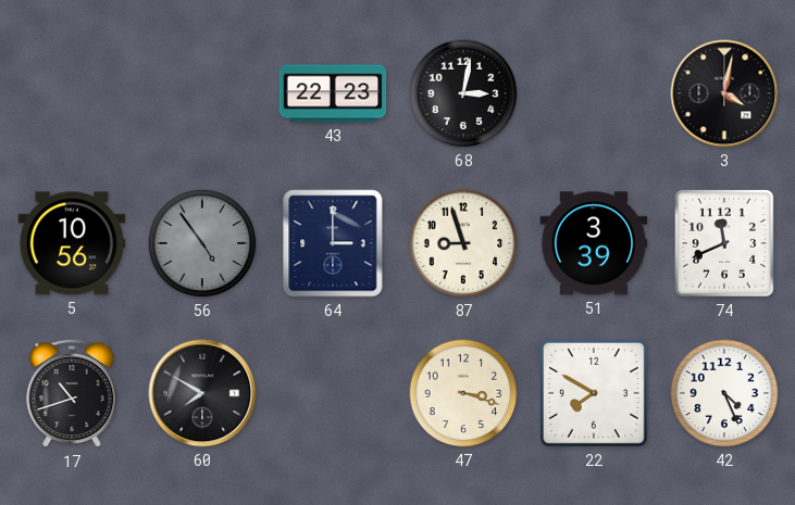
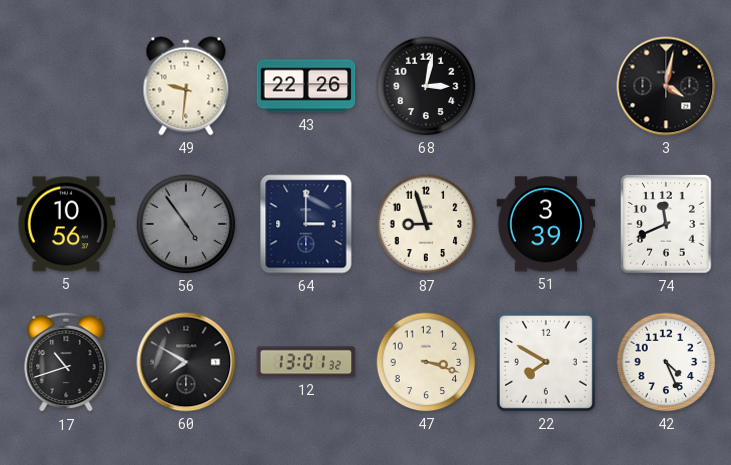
49: none -> 9:31 (186, 86)
43: 22:23 -> 22:26 (306, 86)
12: none -> 13:01 (306, 362)
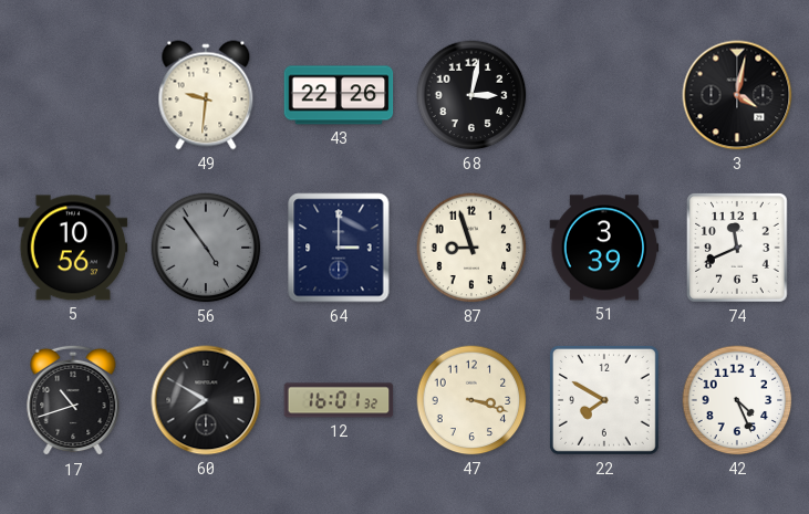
12: 13:01 -> 16:01 (339, 400)
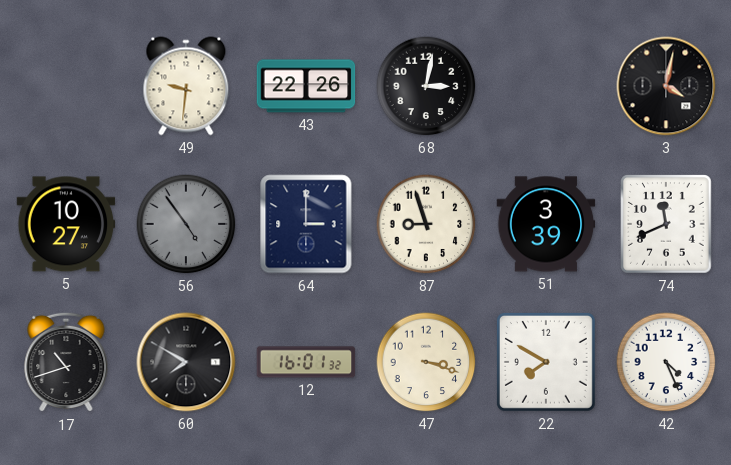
5: 10:56 -> 10:27 (66, 224)
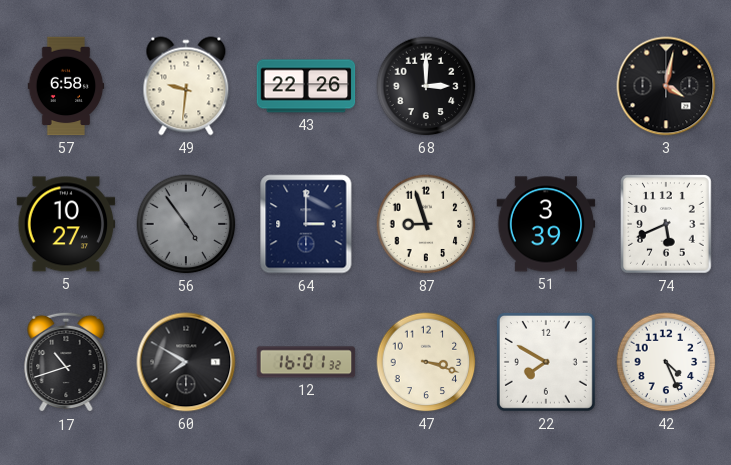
57: none -> 6:58 (66, 86)
68: 3:02 -> 3:00 (426, 86)
74: 11:41 -> 5:41 (666, 224)
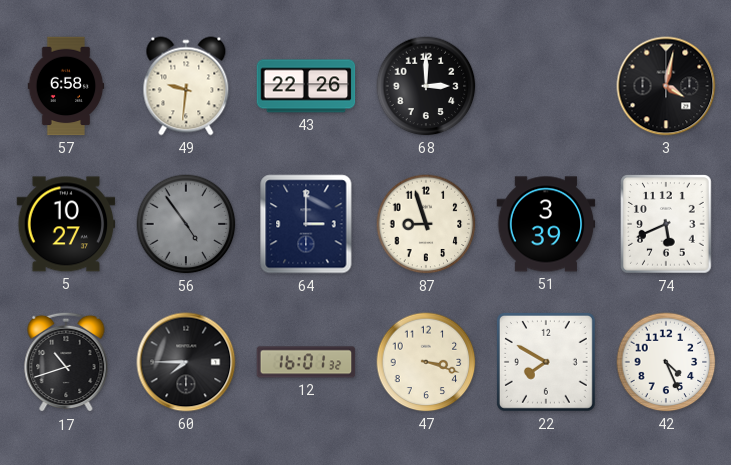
60: 7:50 -> 7:45 (186, 362)
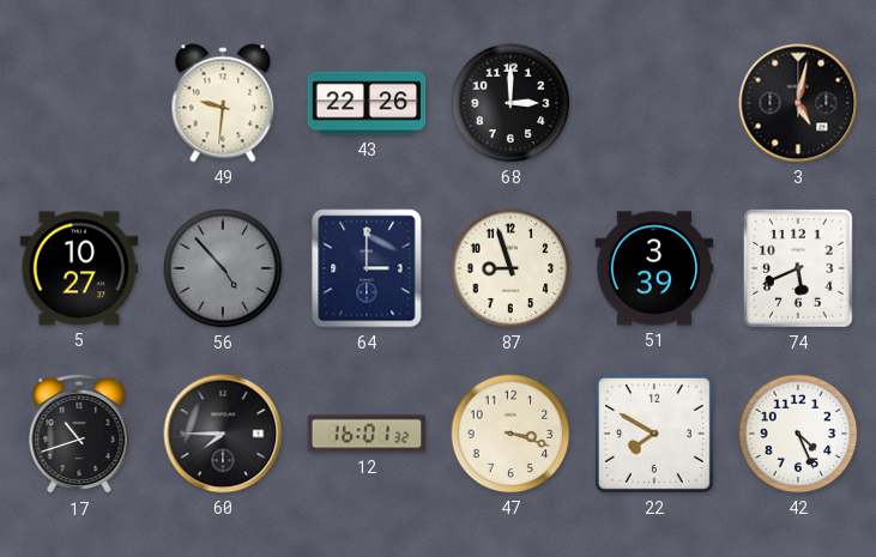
57: 6:58 -> none (66, 86)
3: 4:02 -> 5:02 (798, 103)
56: 4:54 -> 4:53 (223, 268)
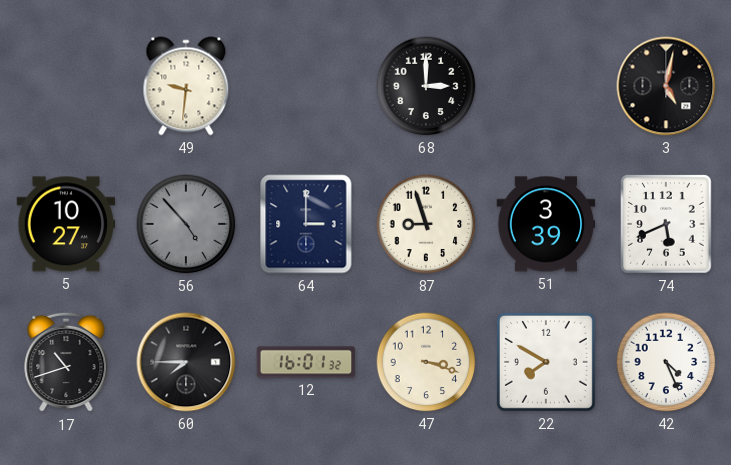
43: 22:26 -> none (367, 103)
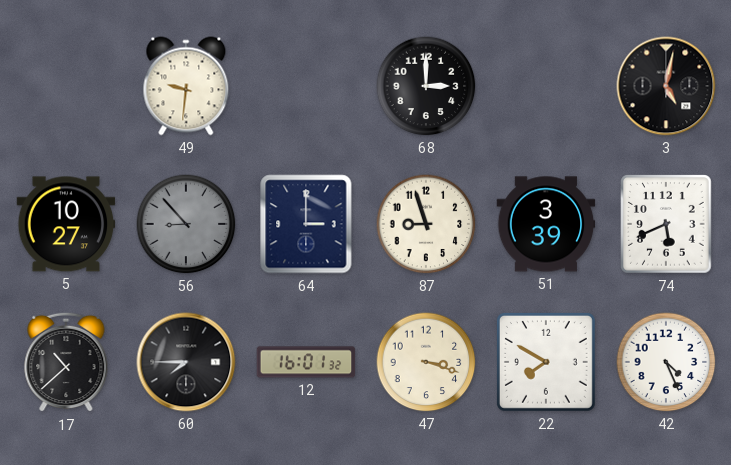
56: 4:53 -> 8:53 (186, 224)
17: 10:42 -> 10:38 (66, 362)
